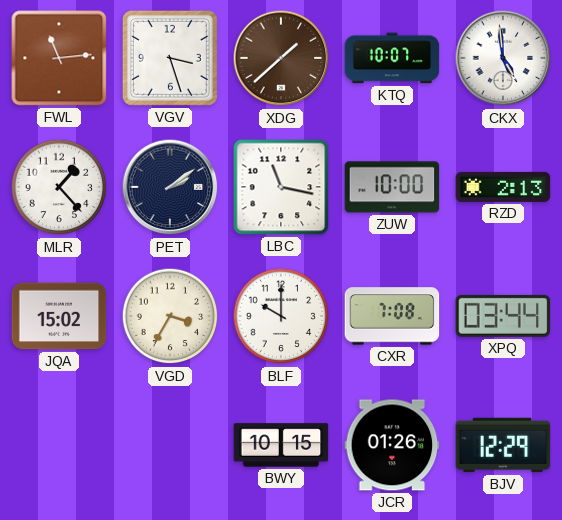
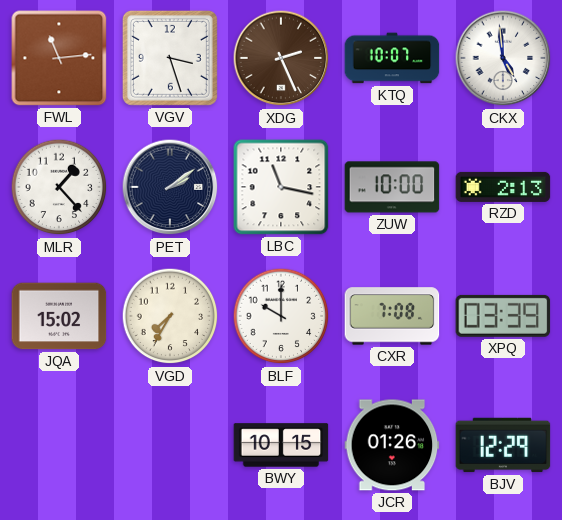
XDG: 1:38 -> 2:26 (281, 58)
VGD: 3:35 -> 7:35 (170, 316)
XPQ: 03:44 -> 03:39 (503, 316)
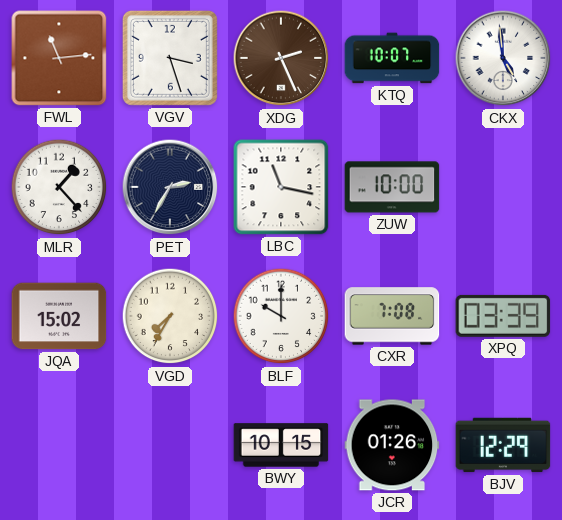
PET: 2:09 -> 2:35 (170, 187)
RZD: 2:13 -> none (503, 187)
